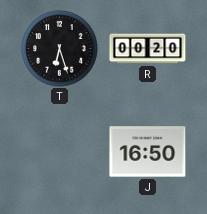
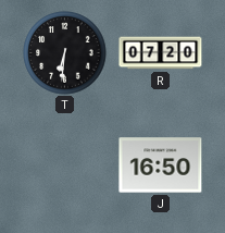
T: 6:27 -> 6:31 (65, 53)
R: 00:20 -> 07:20 (161, 53)
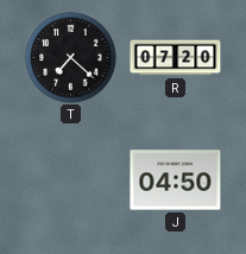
T: 6:31 -> 7:22 (71, 58)
J: 16:50 -> 04:50 (176, 180)
